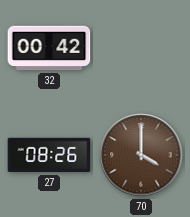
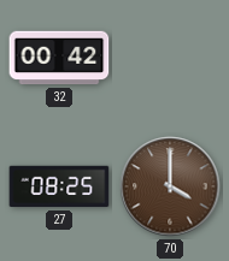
27: 08:26 -> 08:25 (59, 186)
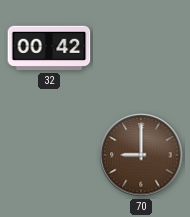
27: 08:25 -> none (59, 186)
70: 4:00 -> 9:00 (141, 155)
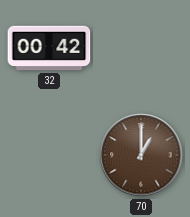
70: 9:00 -> 1:00 (141, 155)
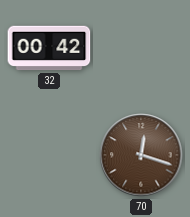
70: 1:00 -> 12:18 (141, 155)
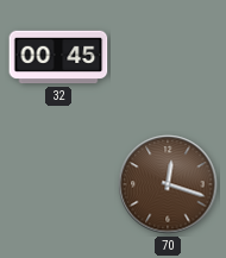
32: 00:42 -> 00:45 (58, 57)
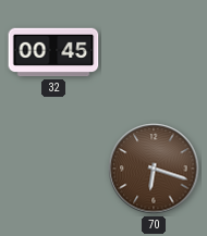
70: 12:18 -> 6:18 (154, 169)
